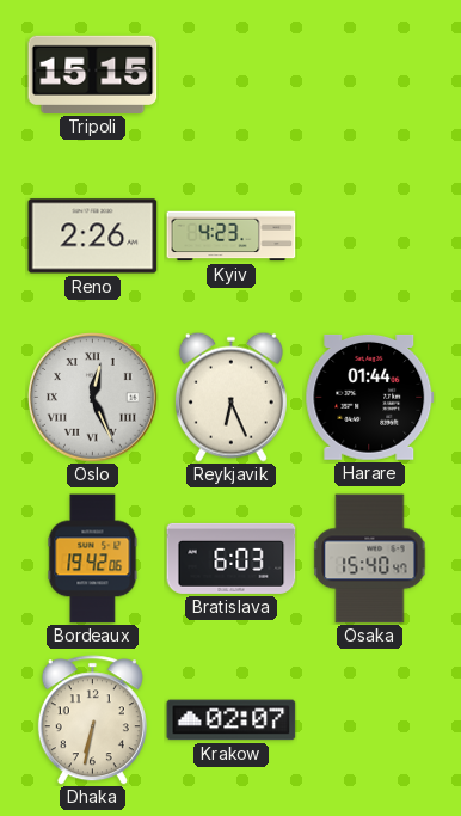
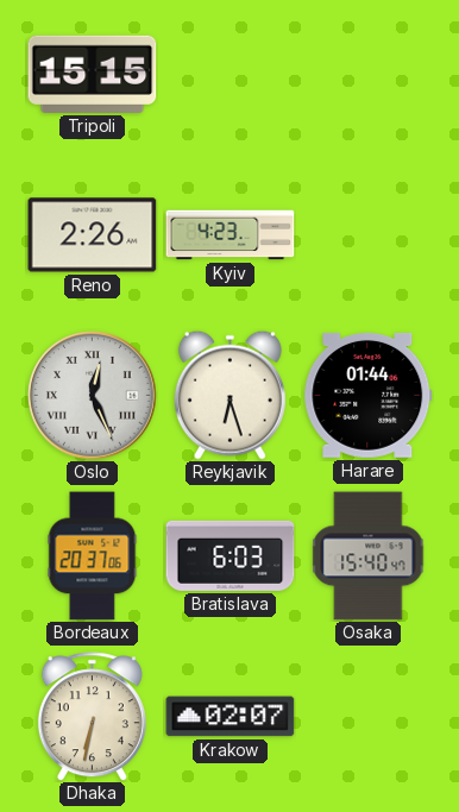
Reykjavik: 6:26 -> 6:27 (229, 395)
Bordeaux: 19:42 -> 20:37 (93, 556)
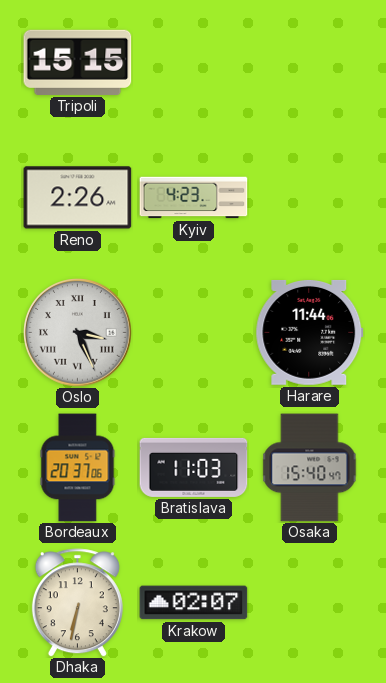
Oslo: 12:26 -> 3:26 (78, 333)
Reykjavik: 6:27 -> none (229, 395)
Harare: 01:44 -> 11:44 (310, 332)
Bratislava: 6:03 -> 11:03 (194, 467)
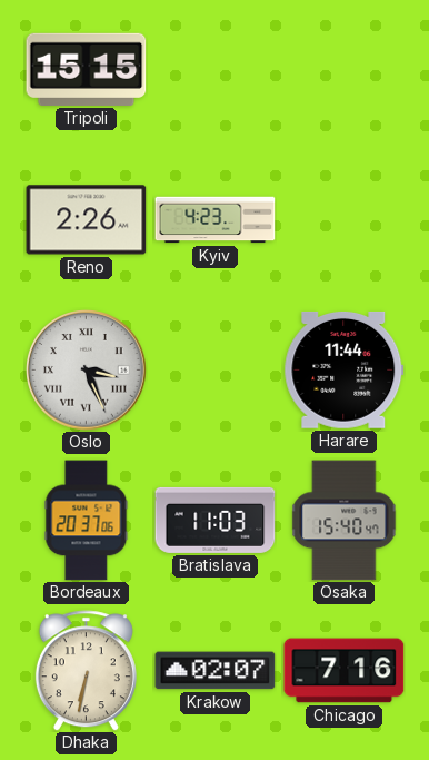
Chicago: none -> 7:16 (345, 671)
